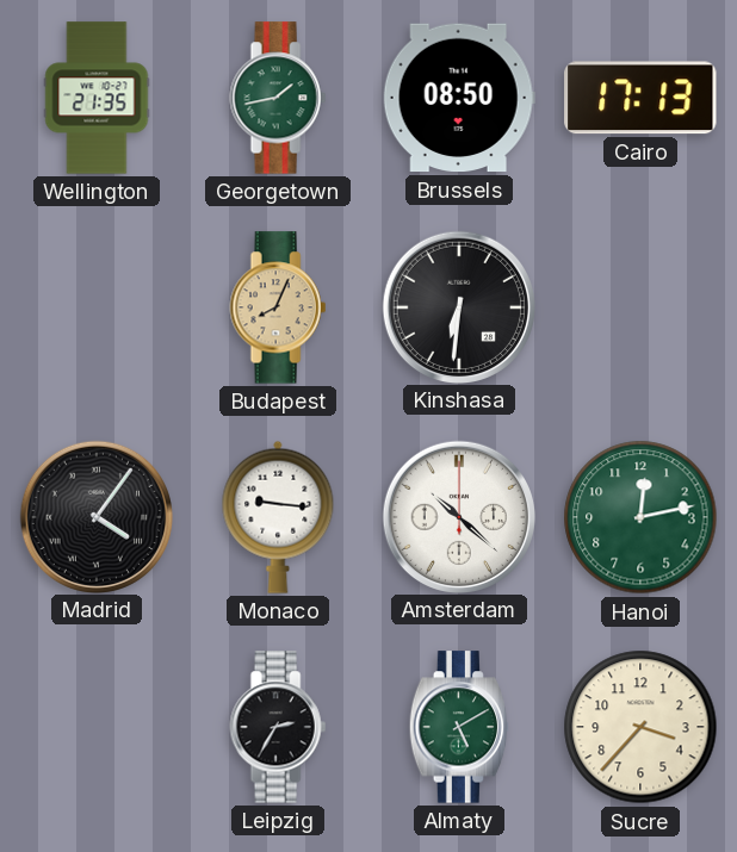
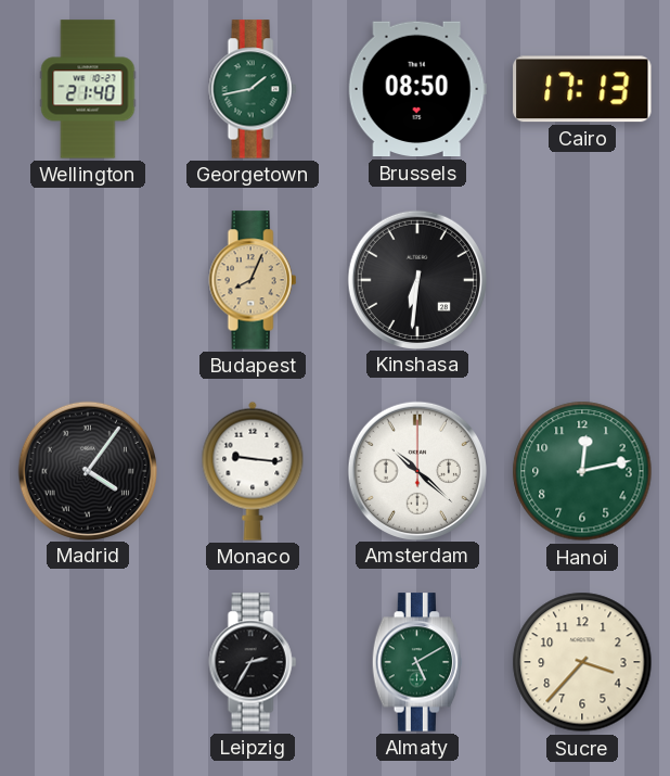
Wellington: 21:35 -> 21:40 (88, 89)
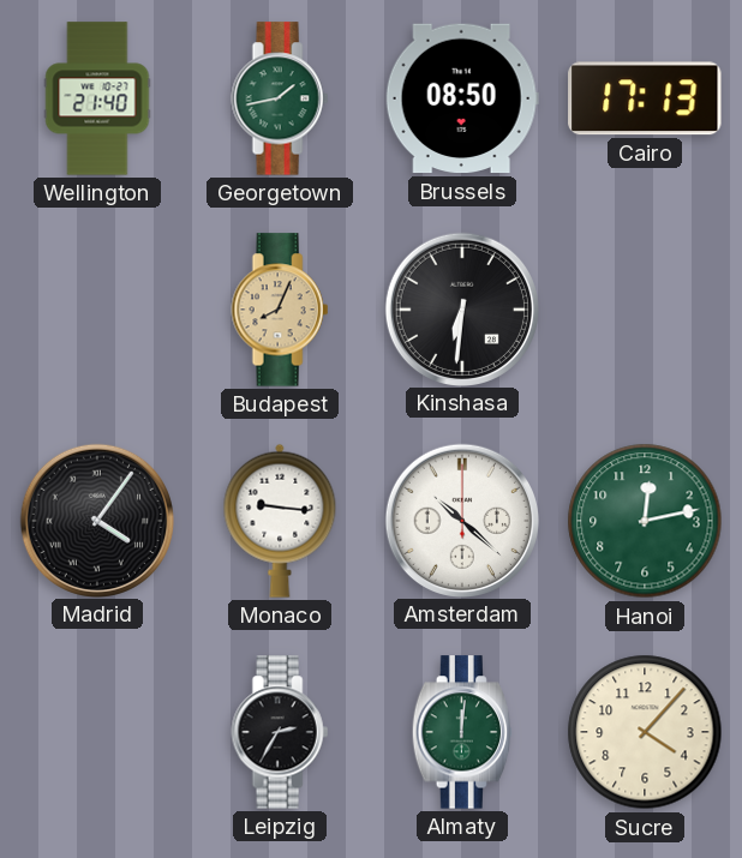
Almaty: 5:10 -> 12:01 (462, 732)
Sucre: 3:37 -> 4:07 (645, 732)
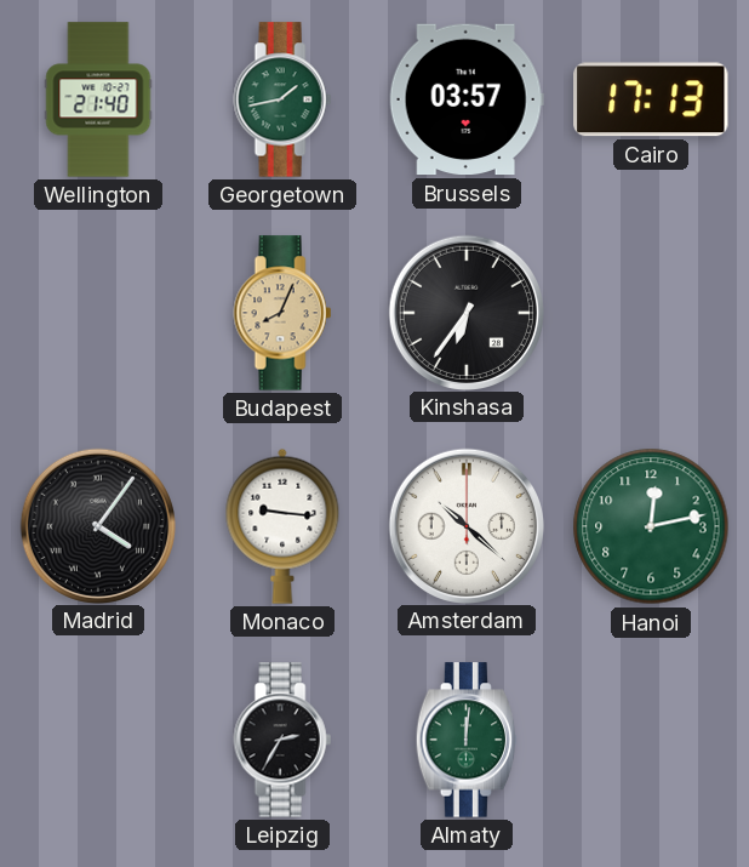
Brussels: 08:50 -> 03:57 (467, 99)
Kinshasa: 6:31 -> 6:36 (465, 312)
Sucre: 4:07 -> none (645, 732)
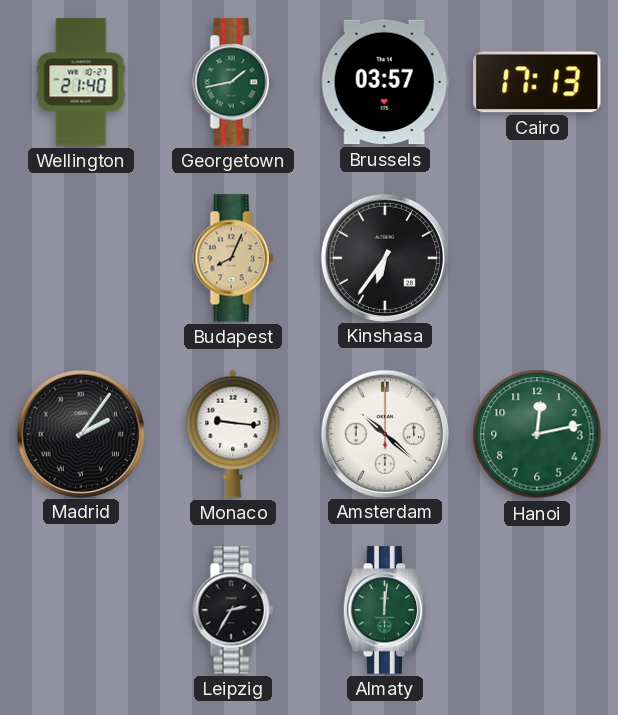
Madrid: 4:06 -> 2:06 (80, 433)
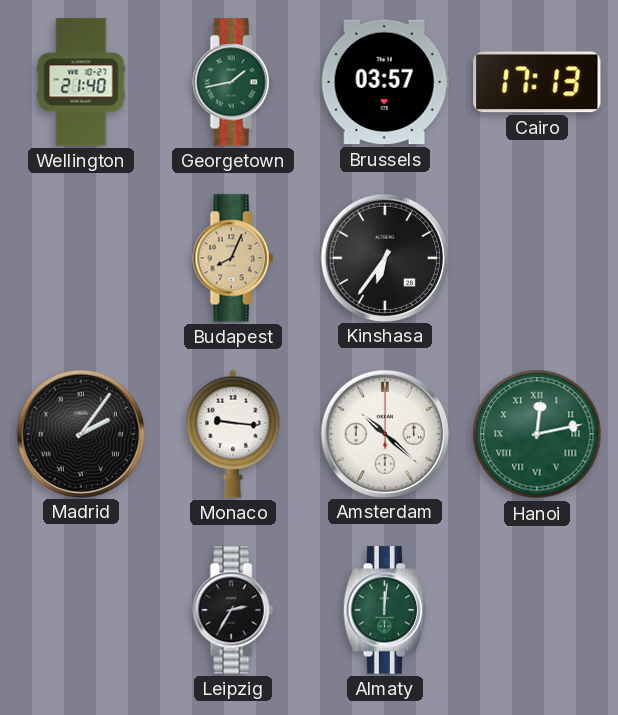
Hanoi numerals: Arabic -> Roman (537, 434)
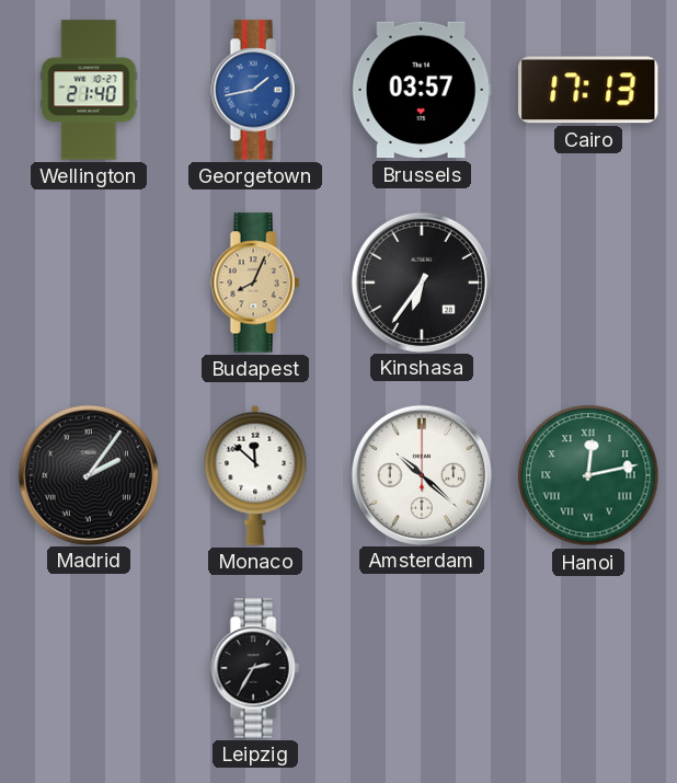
Georgetown dial: green -> blue (255, 90)
Monaco: 9:16 -> 11:52 (255, 475)
Almaty: 12:01 -> none (385, 610)
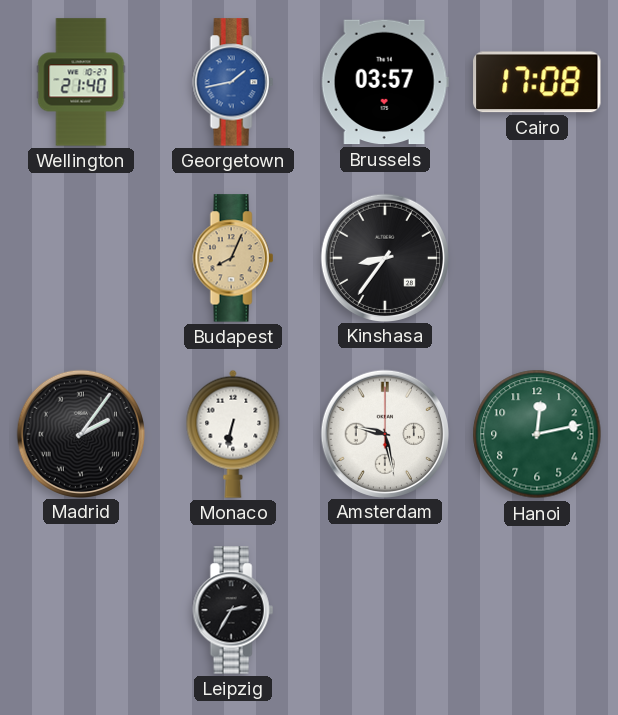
Cairo: 17:13 -> 17:08 (537, 82)
Kinshasa: 6:36 -> 8:36 (384, 257)
Monaco: 11:52 -> 6:32 (233, 434)
Amsterdam: 10:22 -> 9:28 (384, 433)
Hanoi numerals: Roman -> Arabic (537, 434)
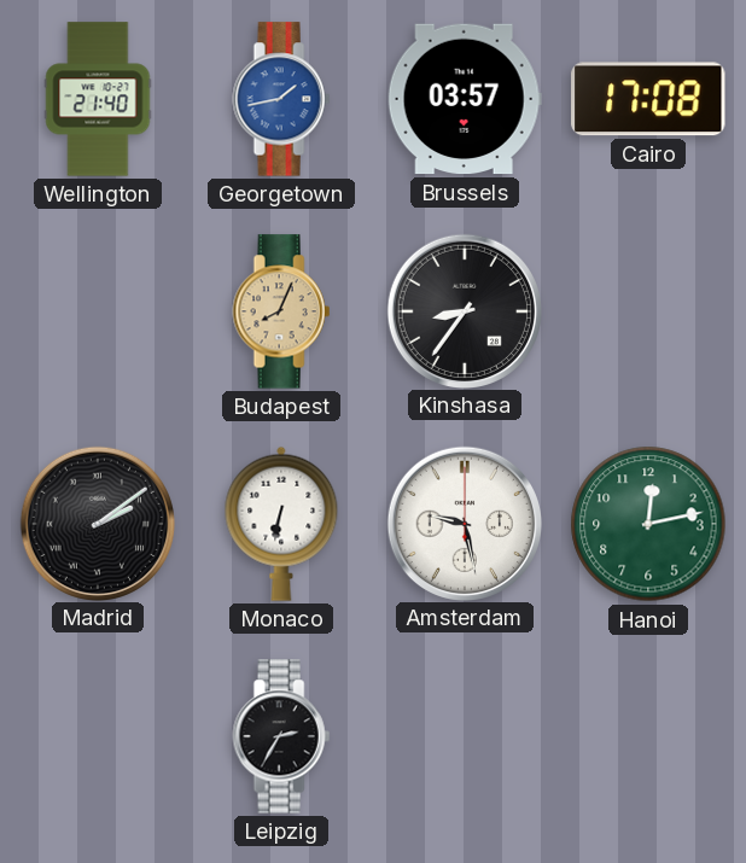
Madrid: 2:06 -> 2:09 (97, 523)
